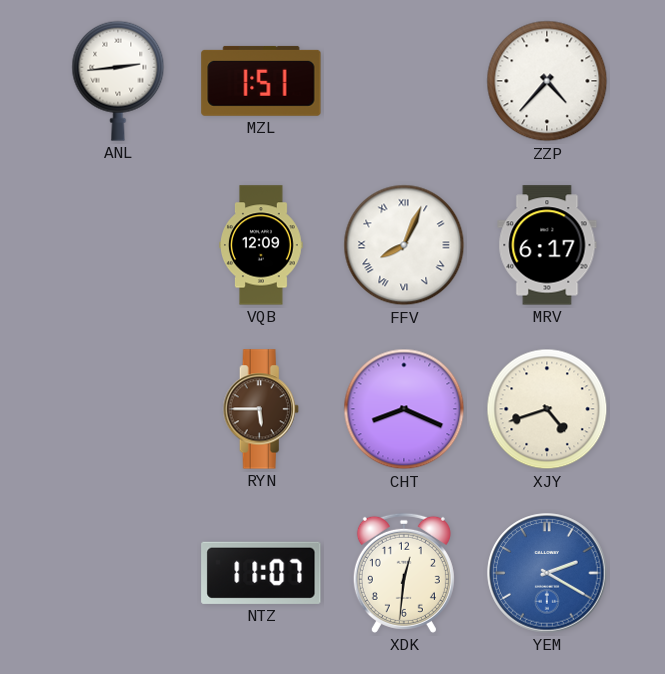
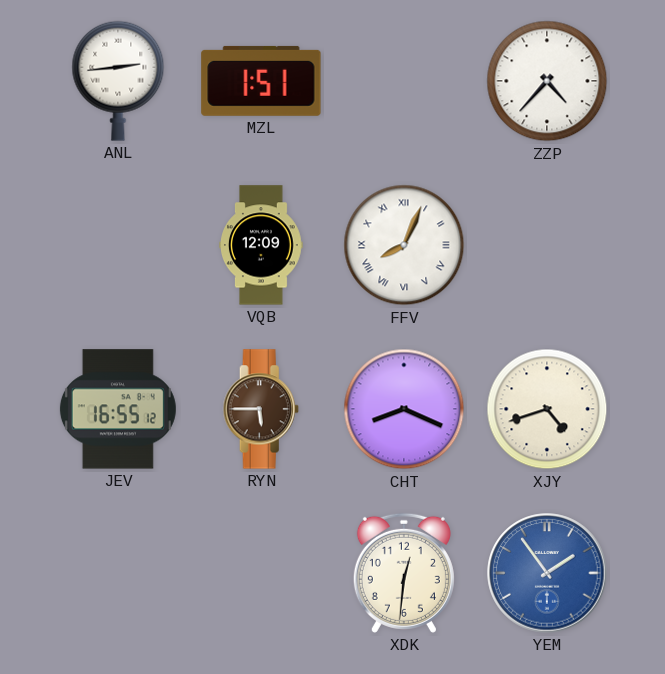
MRV: 6:17 -> none (547, 245)
JEV: none -> 16:55 (118, 409)
NTZ: 11:07 -> none (261, 573)
YEM: 2:20 -> 1:54 (547, 573)
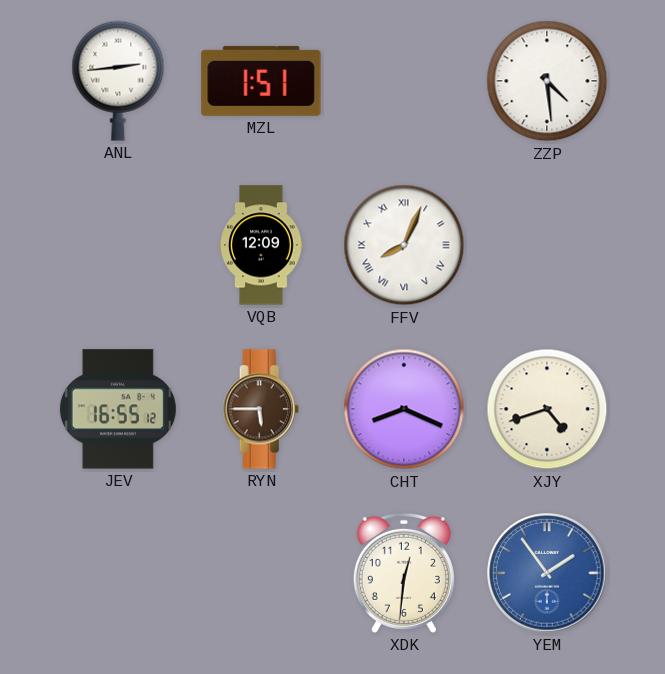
ZZP: 4:37 -> 4:29 (547, 81)
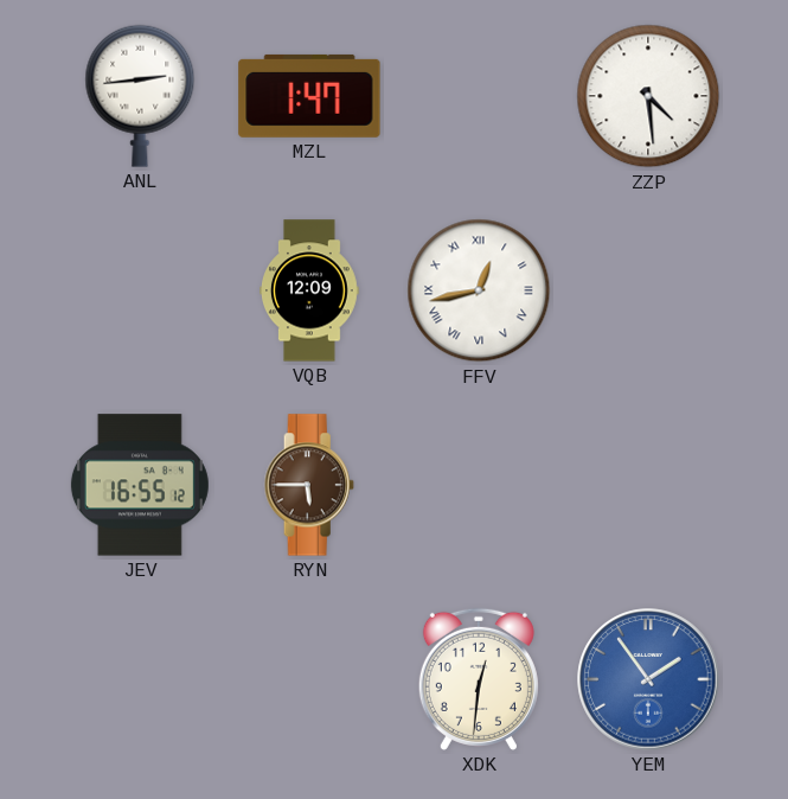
MZL: 1:51 -> 1:47 (309, 96)
FFV: 8:04 -> 12:43 (479, 290)
CHT: 8:19 -> none (404, 409)
XJY: 4:42 -> none (547, 409)
